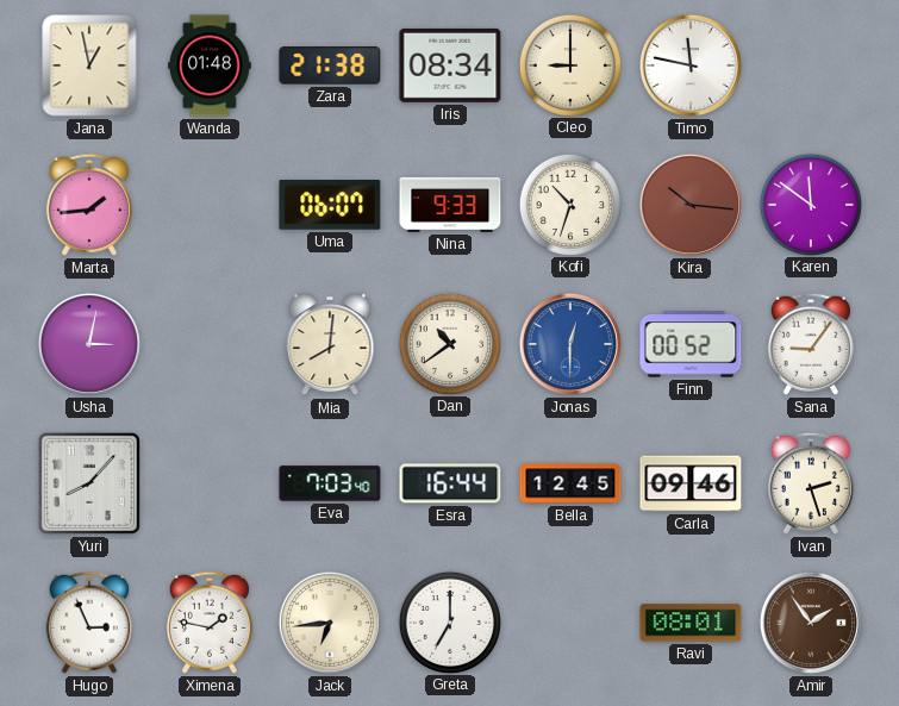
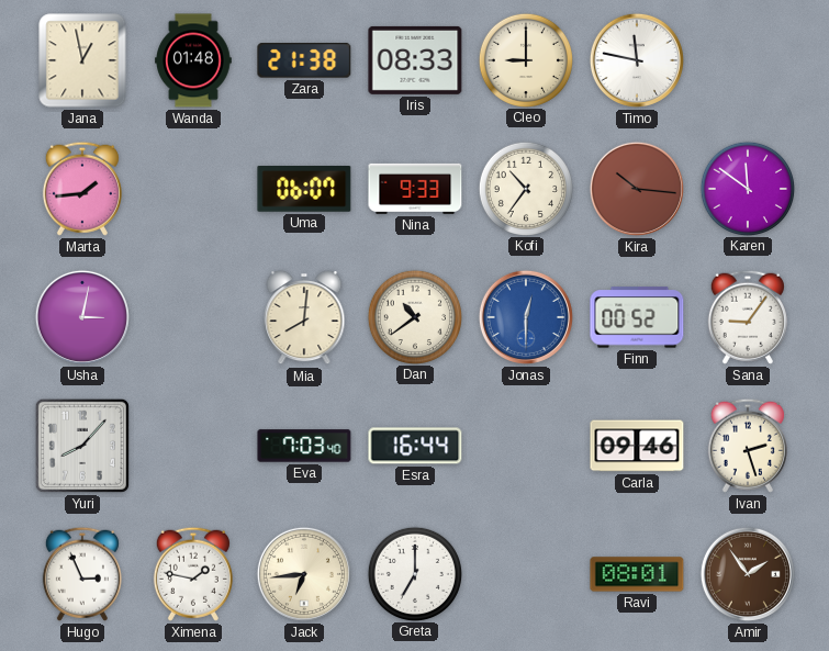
Iris: 08:34 -> 08:33 (415, 60)
Kofi: 10:33 -> 10:36 (525, 188)
Bella: 12:45 -> none (570, 483)
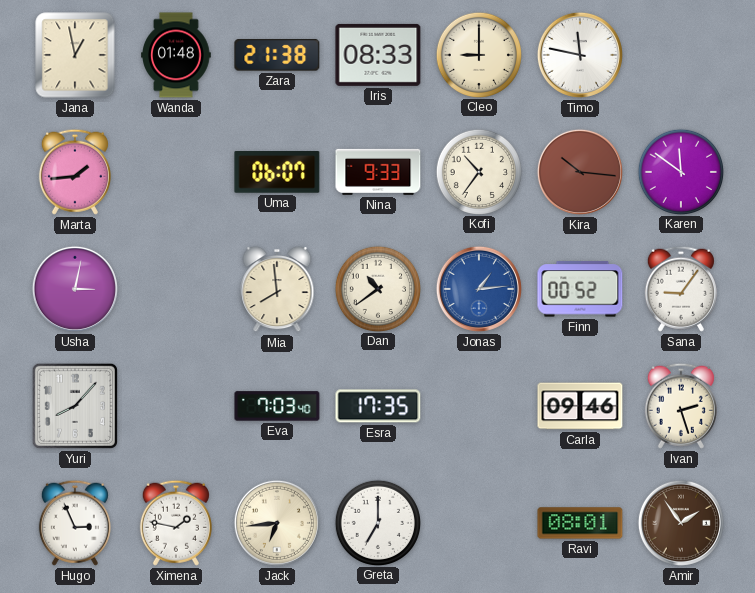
Mia: 8:01 -> 7:59 (277, 289)
Jonas: 12:30 -> 1:14 (479, 289)
Esra: 16:44 -> 17:35 (378, 406)
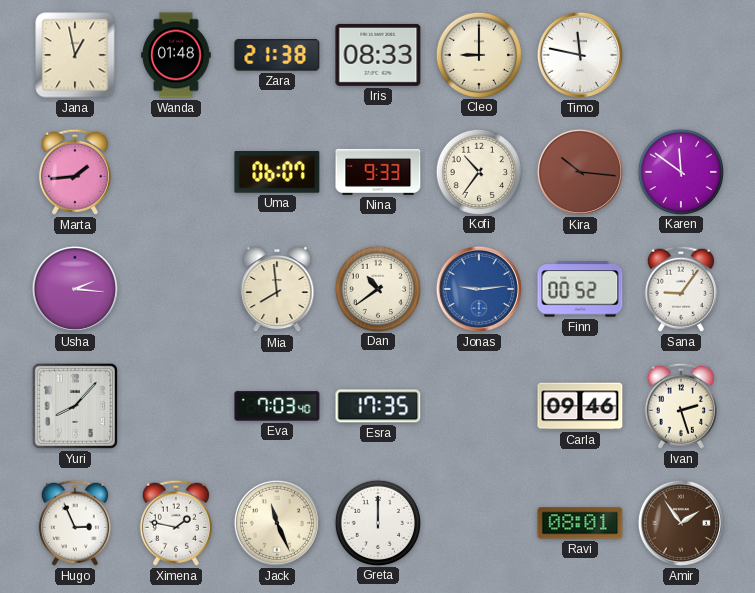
Usha: 3:02 -> 2:16 (75, 289)
Jonas: 1:14 -> 9:14 (479, 289)
Jack: 6:44 -> 11:26 (277, 523)
Greta: 7:00 -> 12:00 (377, 522)
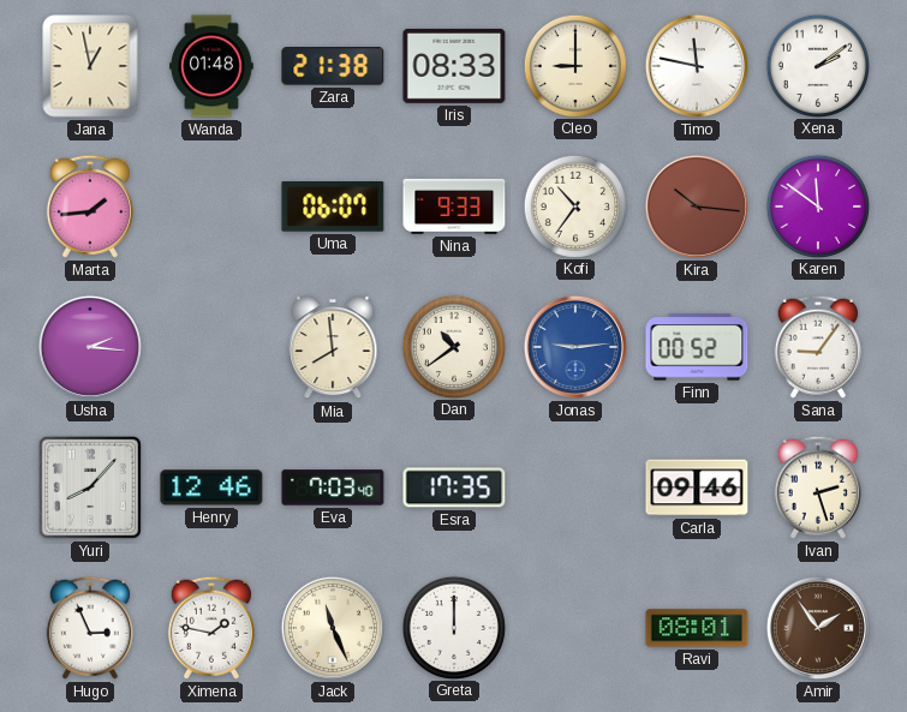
Xena: none -> 2:09 (817, 65)
Henry: none -> 12:46 (211, 487)
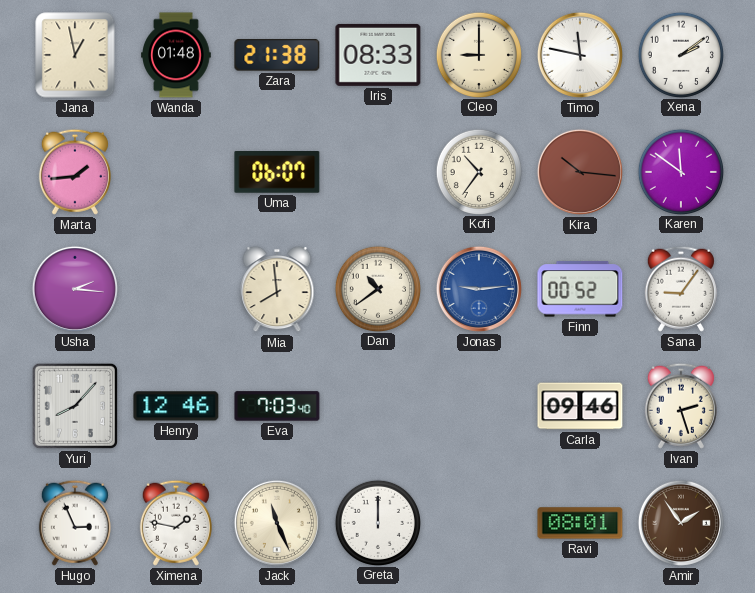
Nina: 9:33 -> none (454, 207)
Esra: 17:35 -> none (454, 487)
